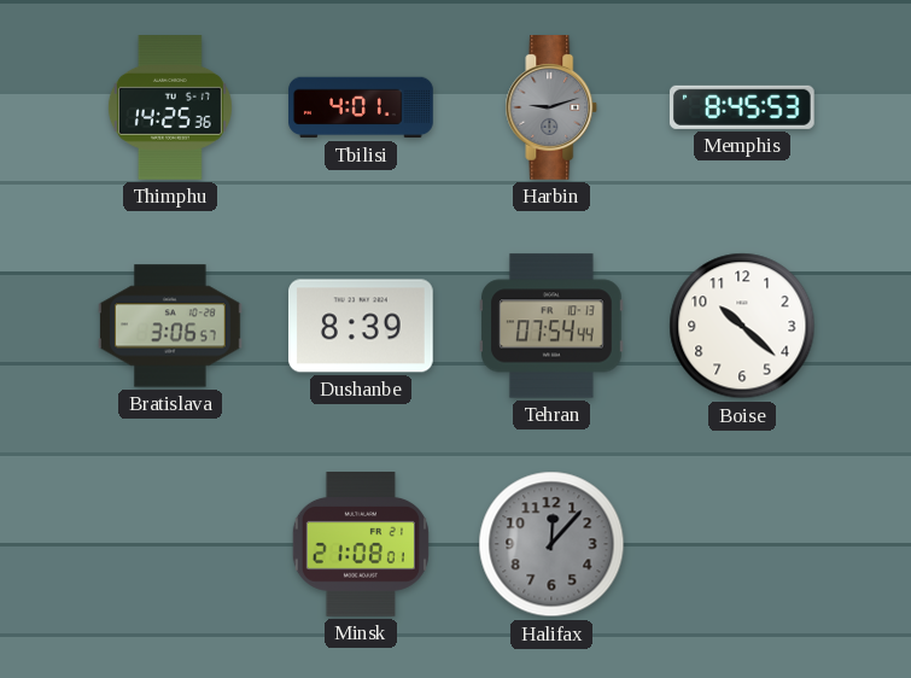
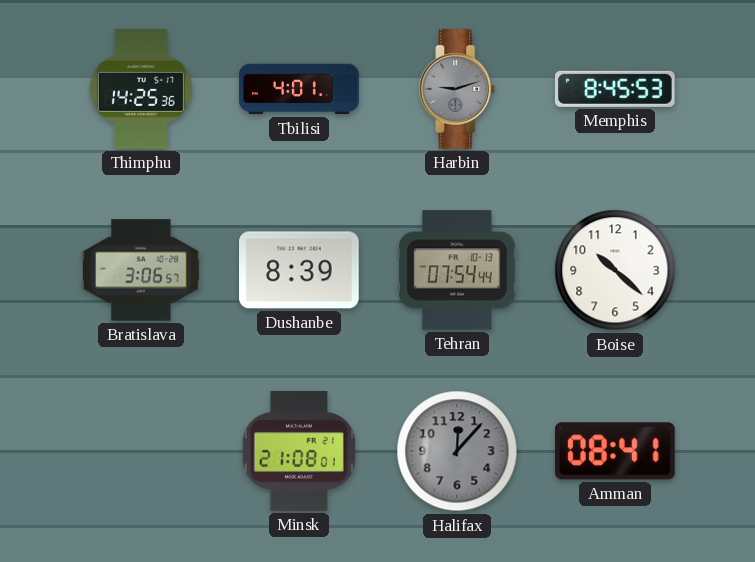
Amman: none -> 08:41 (615, 451)
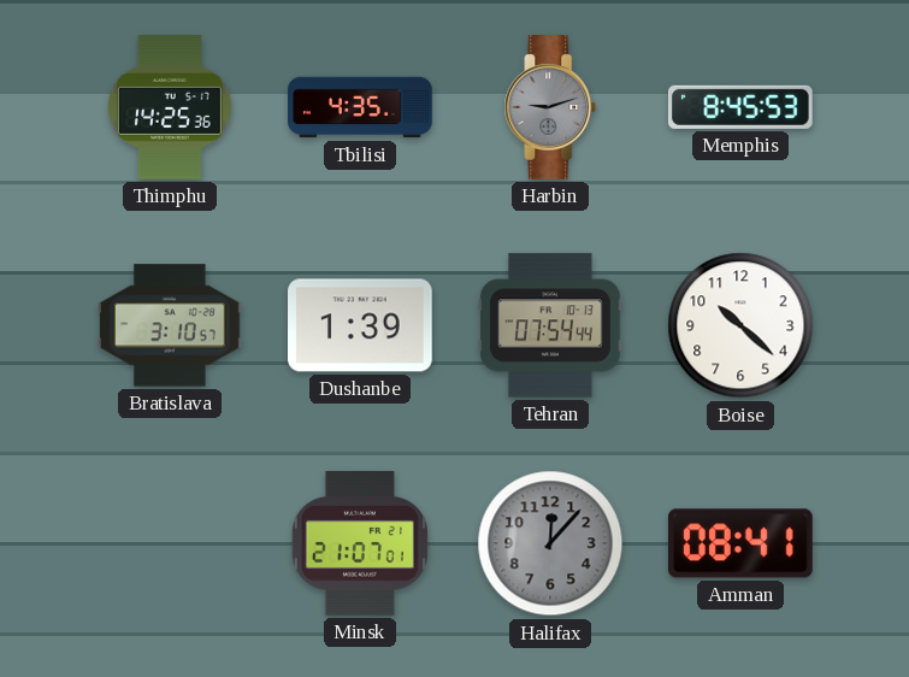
Tbilisi: 4:01 -> 4:35 (360, 107)
Bratislava: 3:06 -> 3:10 (171, 325)
Dushanbe: 8:39 -> 1:39 (361, 325)
Minsk: 21:08 -> 21:07 (360, 544)
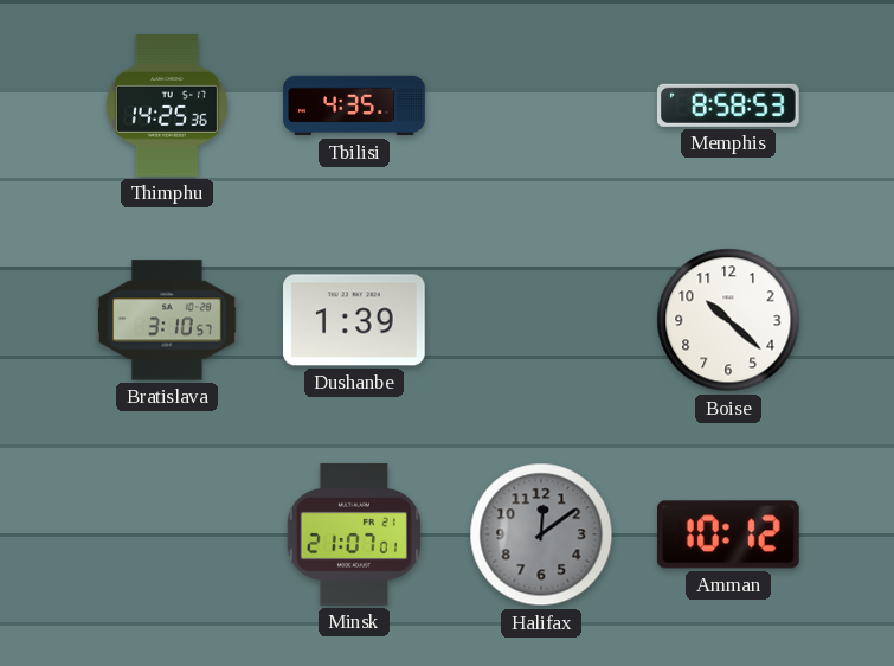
Harbin: 9:12 -> none (550, 108)
Memphis: 8:45 -> 8:58 (728, 105)
Tehran: 07:54 -> none (551, 325)
Halifax: 12:07 -> 12:09 (541, 534)
Amman: 08:41 -> 10:12 (728, 534)
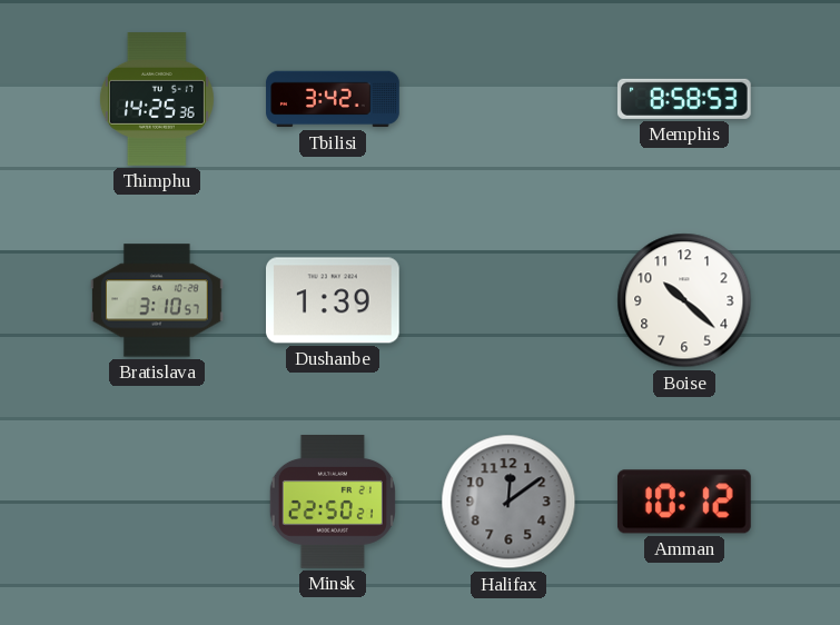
Tbilisi: 4:35 -> 3:42 (333, 99)
Minsk: 21:07 -> 22:50 (333, 503)
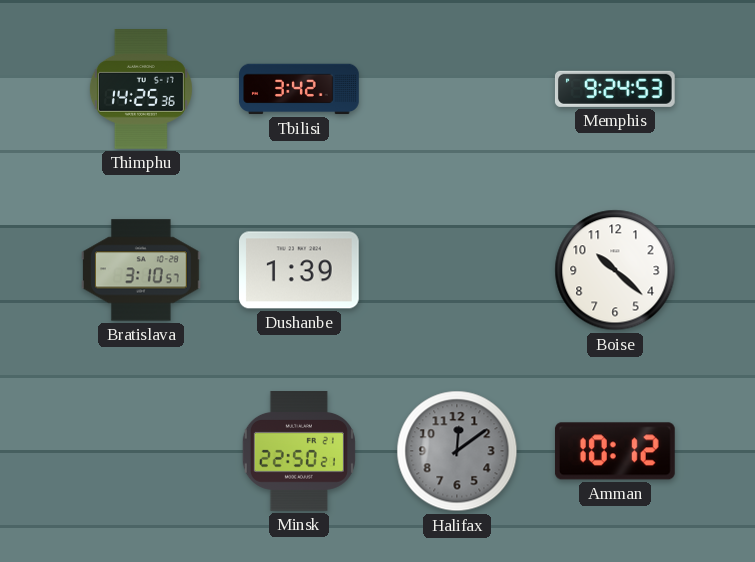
Memphis: 8:58 -> 9:24 (615, 89)
